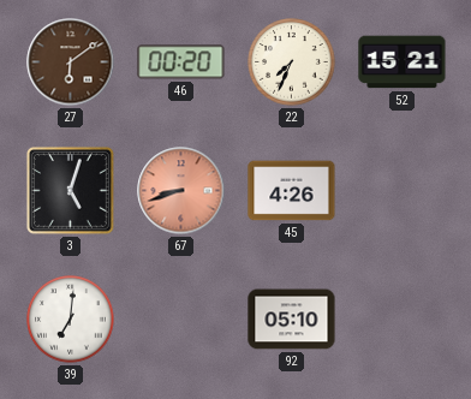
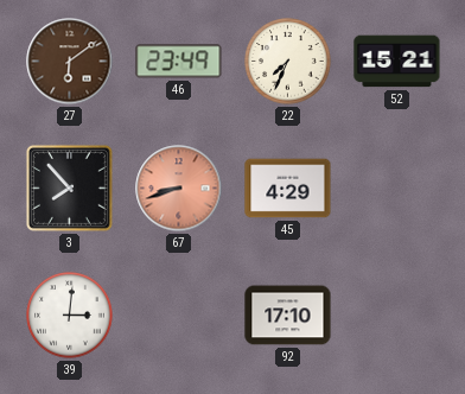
46: 00:20 -> 23:49 (179, 62)
3: 5:03 -> 7:53 (69, 188)
45: 4:26 -> 4:29 (288, 189)
39: 7:01 -> 3:01 (70, 316)
92: 05:10 -> 17:10 (288, 316)
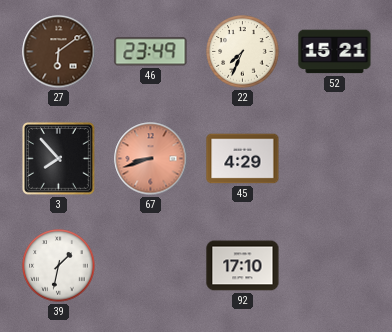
39: 3:01 -> 1:32 (59, 266)
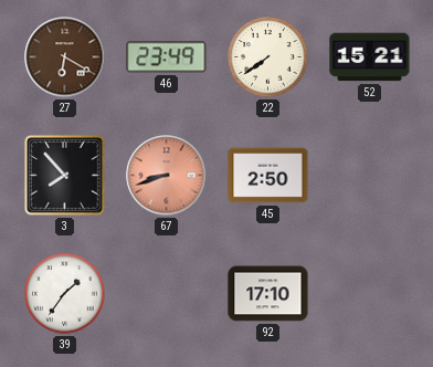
27: 6:09 -> 6:20 (65, 57)
22: 7:34 -> 7:39 (268, 57)
45: 4:29 -> 2:50 (268, 176)
39: 1:32 -> 1:36 (65, 294)
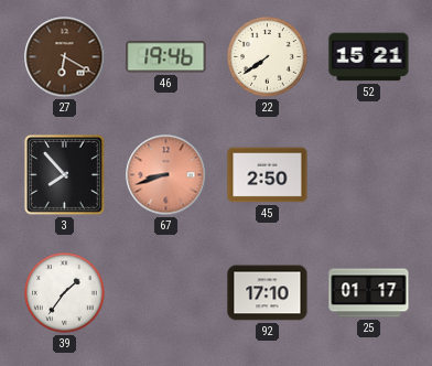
46: 23:49 -> 19:46 (166, 57)
25: none -> 01:17 (369, 293)
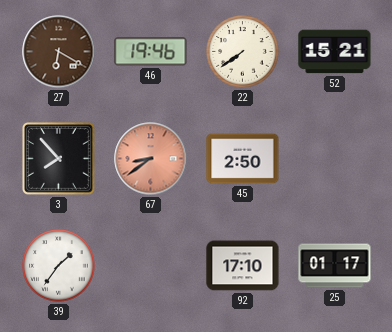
67: 8:42 -> 8:39 (151, 159)
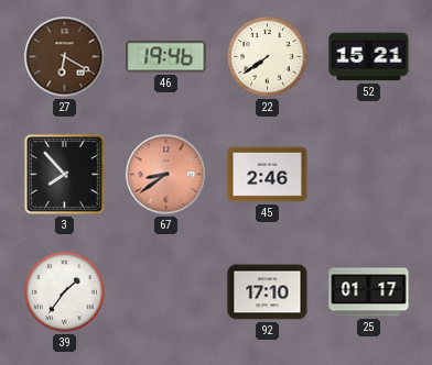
45: 2:50 -> 2:46 (268, 175)
